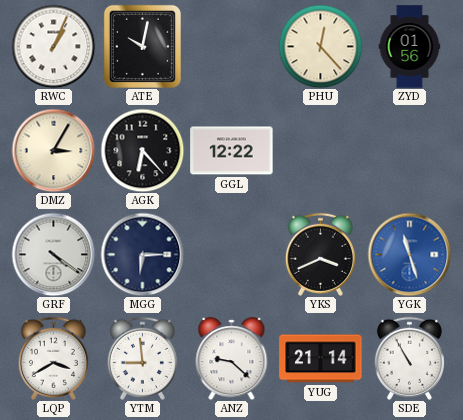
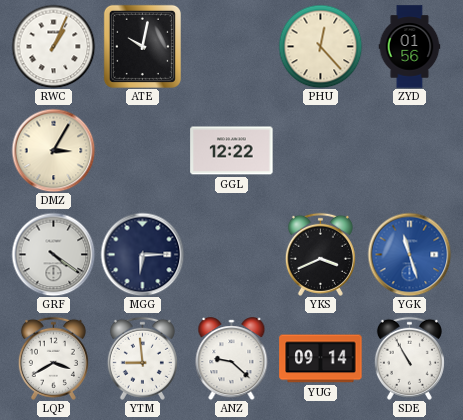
AGK: 6:23 -> none (142, 150)
YUG: 21:14 -> 09:14 (321, 359)
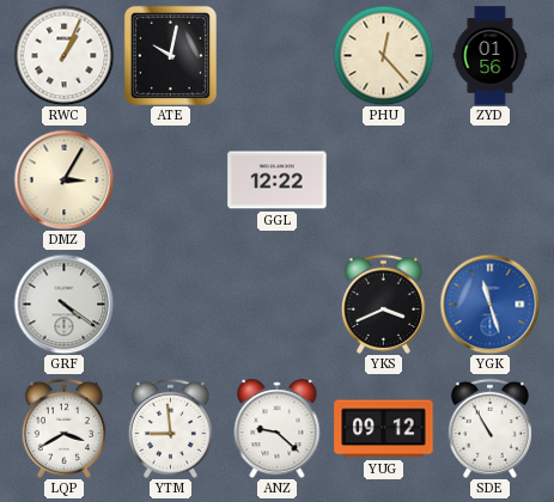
MGG: 6:15 -> none (142, 254)
YUG: 09:14 -> 09:12 (384, 429)
